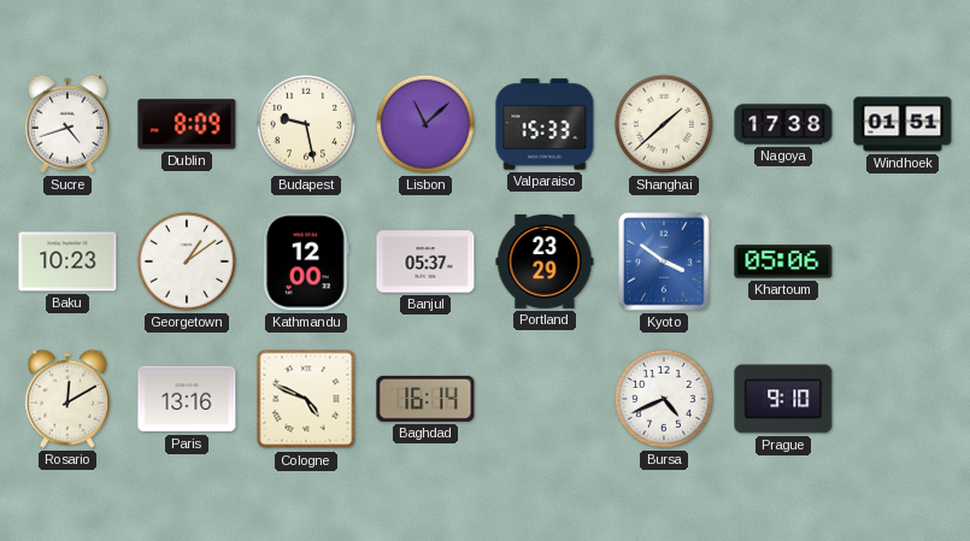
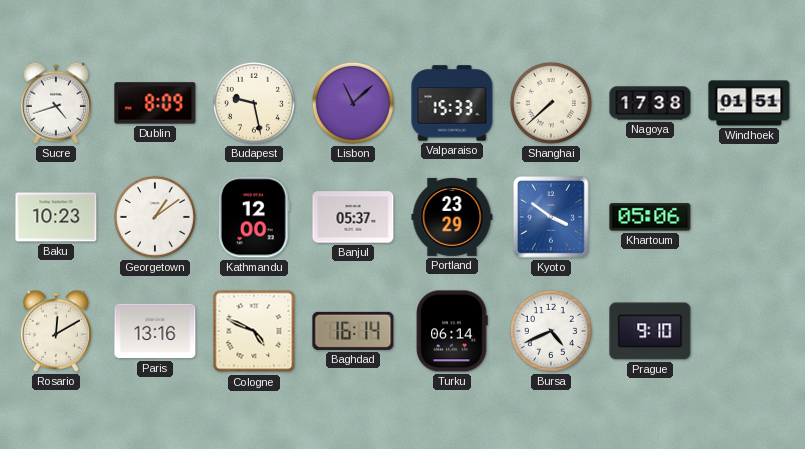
Shanghai: 1:38 -> 7:38 (551, 103)
Turku: none -> 06:14 (452, 331)
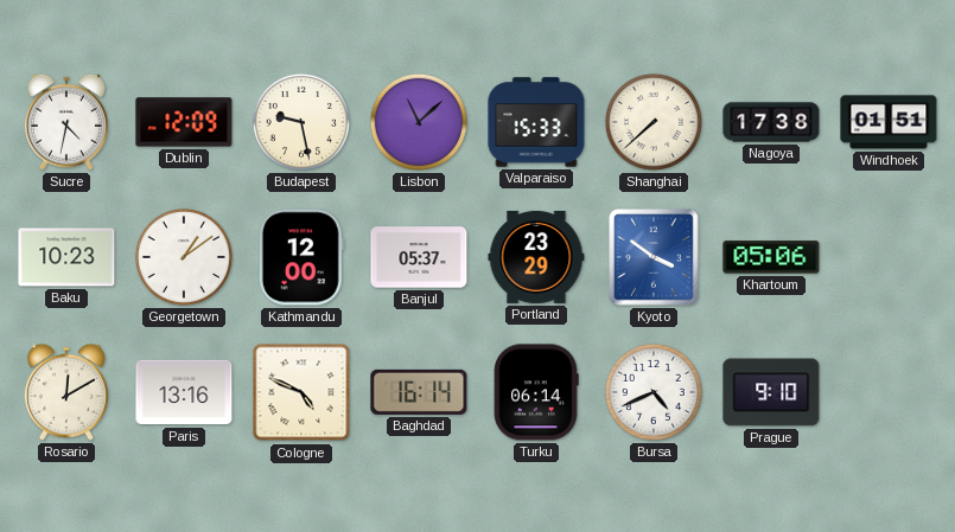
Sucre: 4:42 -> 4:32 (66, 122)
Dublin: 8:09 -> 12:09 (184, 122)
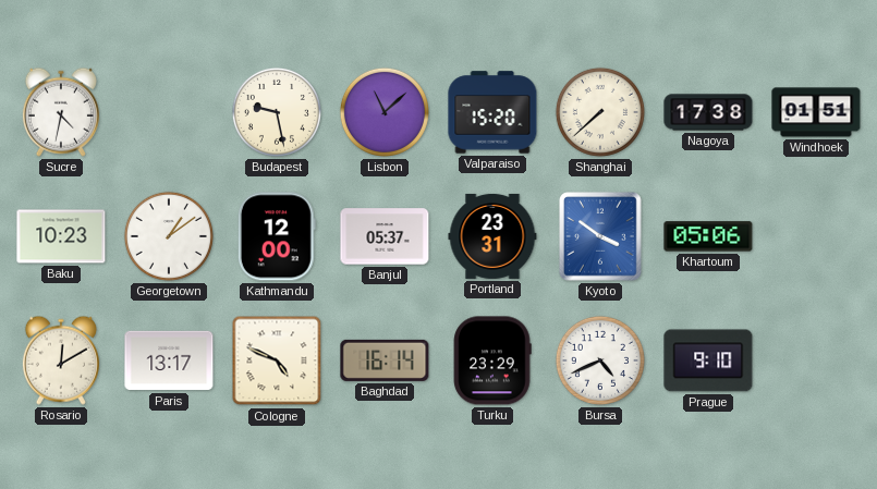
Dublin: 12:09 -> none (184, 122)
Valparaiso: 15:33 -> 15:20 (492, 112)
Portland: 23:29 -> 23:31 (492, 236)
Paris: 13:16 -> 13:17 (169, 360)
Turku: 06:14 -> 23:29 (492, 360)
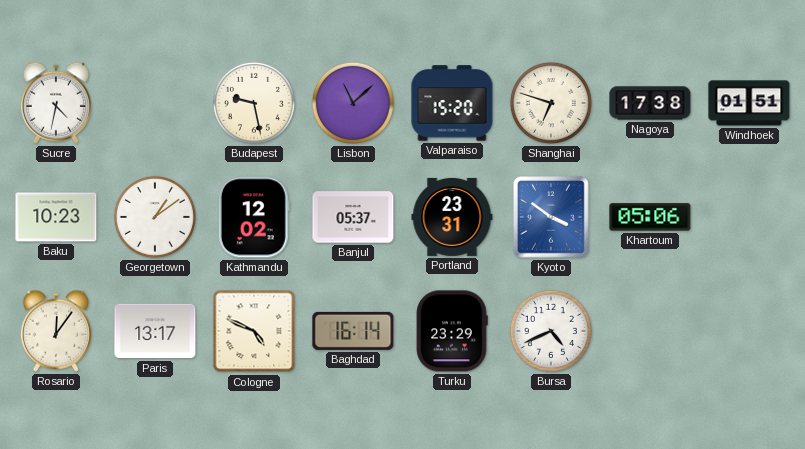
Shanghai: 7:38 -> 6:48 (551, 103)
Kathmandu: 12:00 -> 12:02 (254, 217)
Rosario: 12:10 -> 12:06 (56, 331)
Prague: 9:10 -> none (708, 360)
